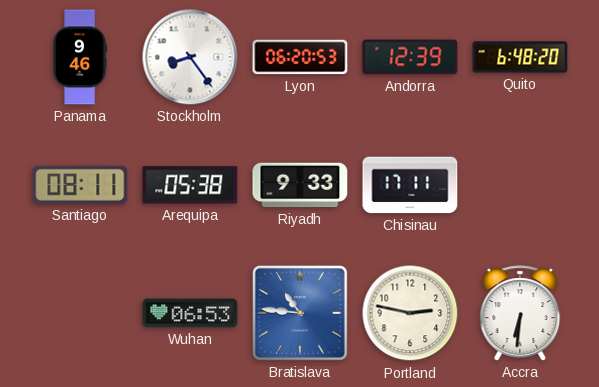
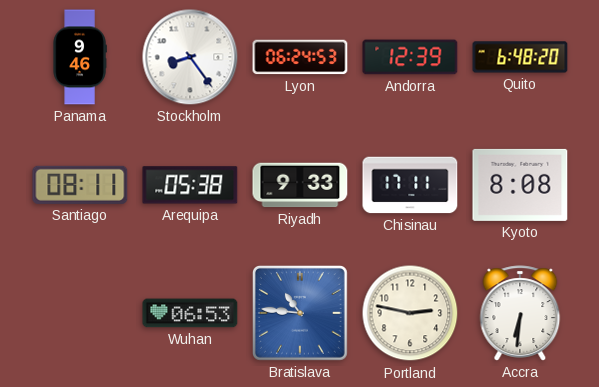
Lyon: 06:20 -> 06:24 (300, 57)
Kyoto: none -> 8:08 (520, 185)
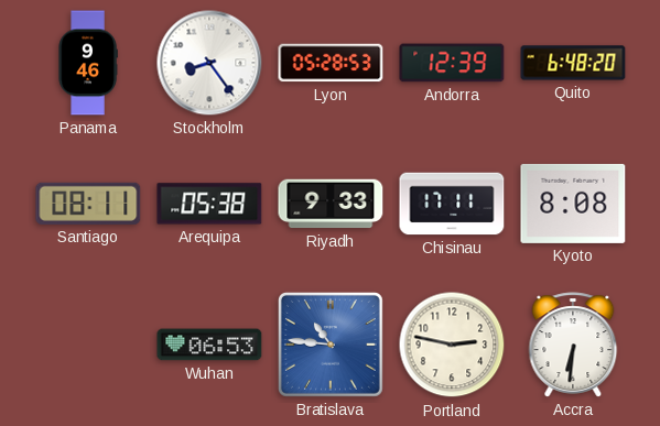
Lyon: 06:24 -> 05:28 (331, 63)
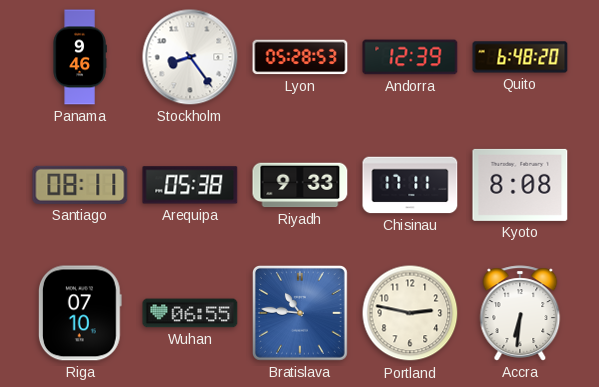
Riga: none -> 07:10 (80, 313)
Wuhan: 06:53 -> 06:55 (190, 313)
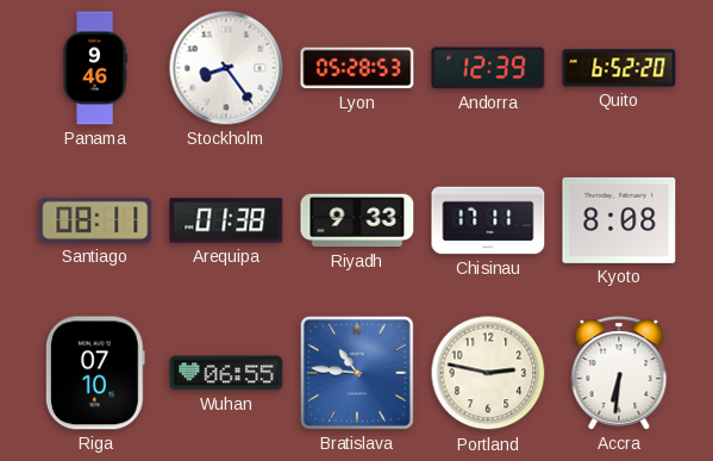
Quito: 6:48 -> 6:52 (619, 68)
Arequipa: 05:38 -> 01:38 (226, 220)
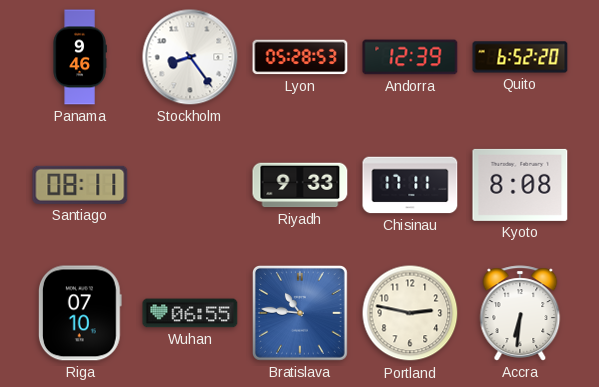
Arequipa: 01:38 -> none (226, 220)
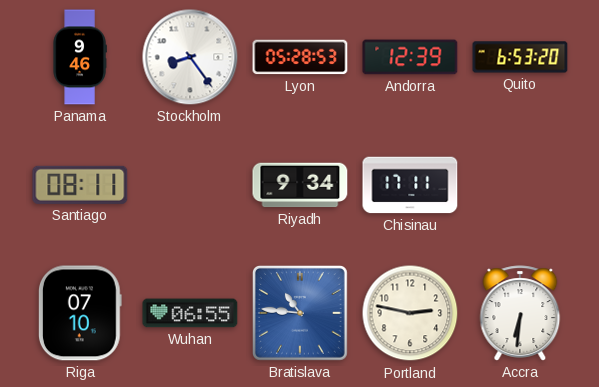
Quito: 6:52 -> 6:53 (520, 57)
Riyadh: 9:33 -> 9:34 (300, 185)
Kyoto: 8:08 -> none (520, 185)
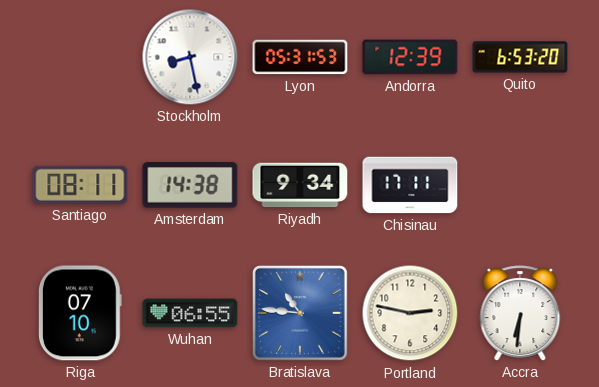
Panama: 9:46 -> none (80, 57)
Stockholm: 8:24 -> 8:28 (190, 57)
Lyon: 05:28 -> 05:31 (300, 57)
Amsterdam: none -> 14:38 (190, 185)
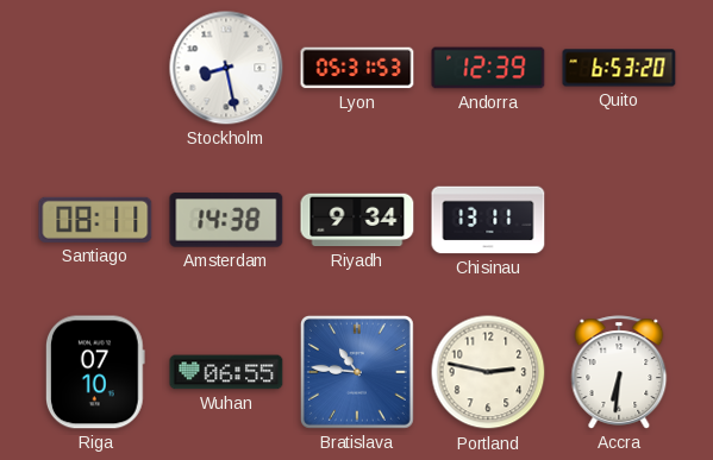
Chisinau: 17:11 -> 13:11 (488, 220)
